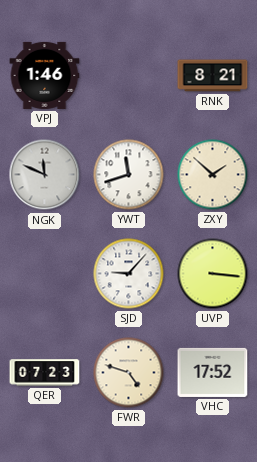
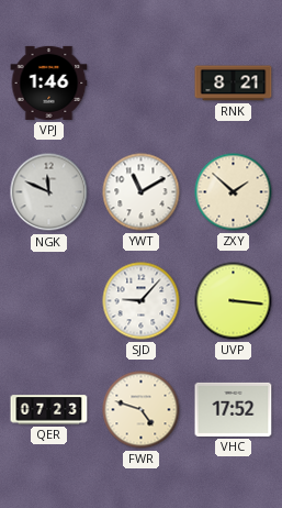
YWT: 11:42 -> 11:10 (142, 192)
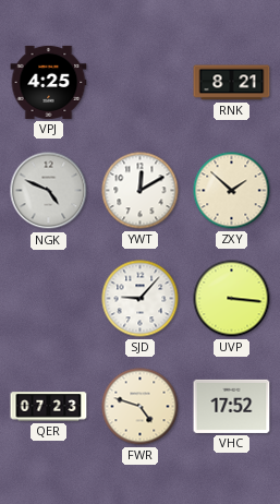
VPJ: 1:46 -> 4:25 (49, 82)
NGK: 11:49 -> 4:49 (49, 191)
YWT: 11:10 -> 12:10 (141, 191)
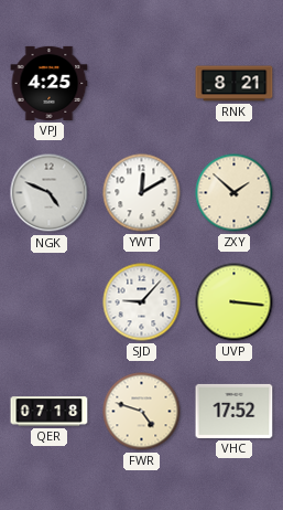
QER: 07:23 -> 07:18 (50, 412)
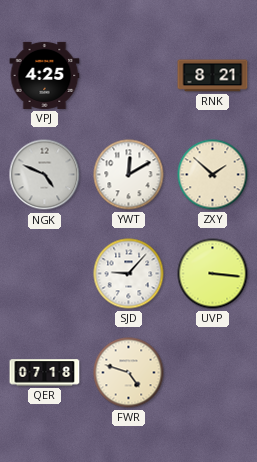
VHC: 17:52 -> none (235, 411)
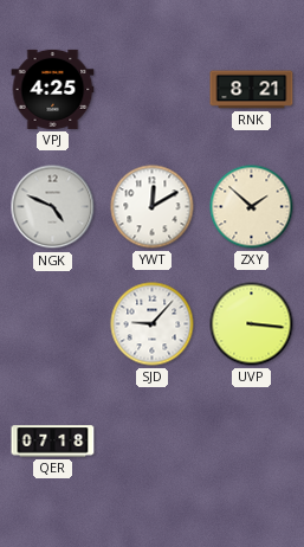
FWR: 4:48 -> none (129, 373)
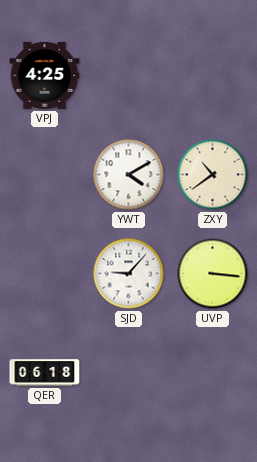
RNK: 8:21 -> none (252, 90)
NGK: 4:49 -> none (53, 207)
YWT: 12:10 -> 4:10 (129, 175)
ZXY: 1:52 -> 10:39 (213, 175)
QER: 07:18 -> 06:18 (45, 373)
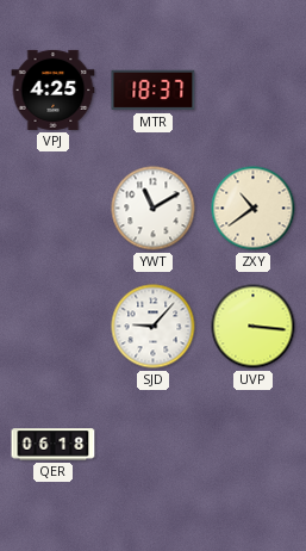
MTR: none -> 18:37 (154, 91)
YWT: 4:10 -> 11:10 (154, 209)
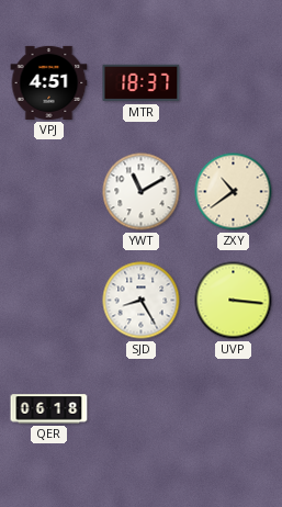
VPJ: 4:25 -> 4:51 (49, 82)
SJD: 9:07 -> 8:25 (142, 301)
